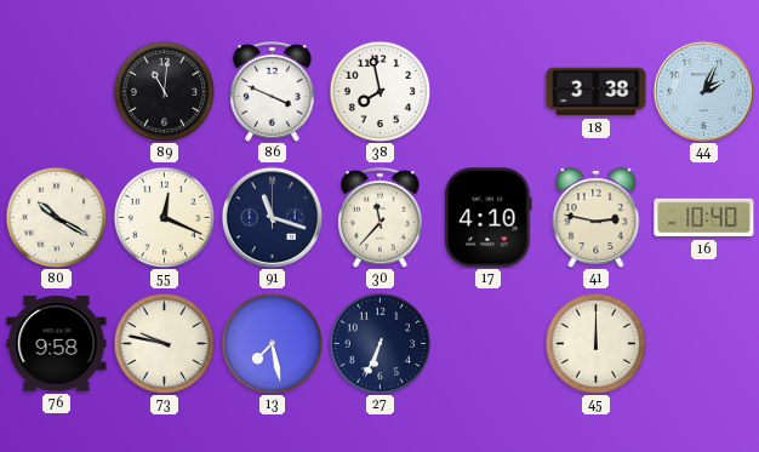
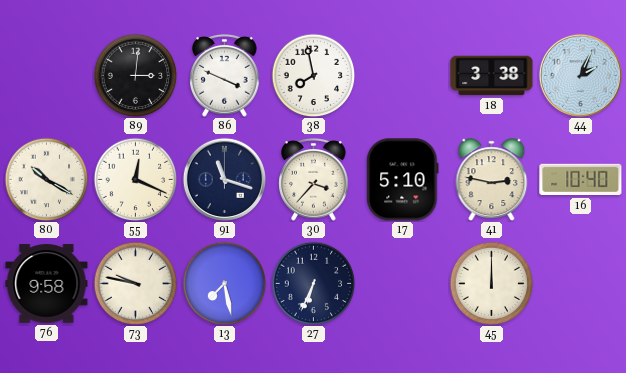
89: 11:01 -> 3:01 (135, 75)
30: 11:37 -> 3:37 (314, 180)
17: 4:10 -> 5:10 (403, 180)
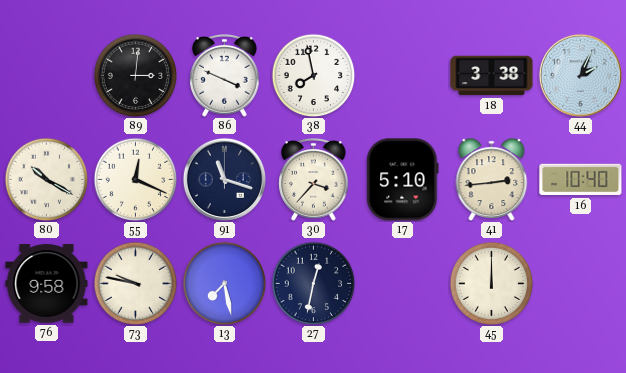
41: 2:47 -> 2:44 (492, 180)
27: 6:34 -> 12:32 (313, 283)
